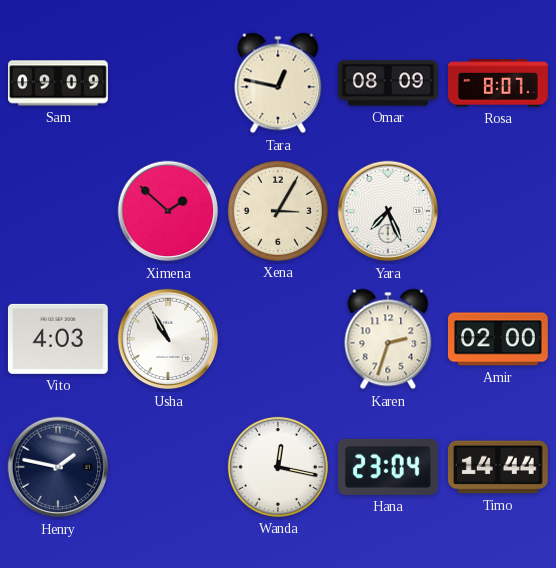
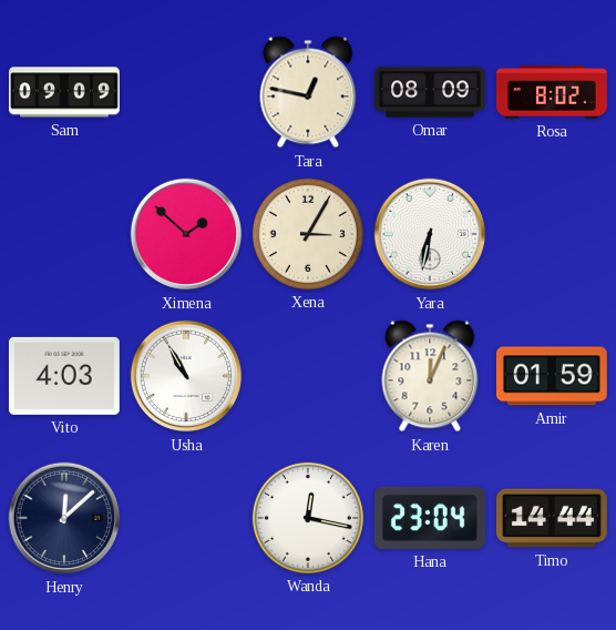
Rosa: 8:07 -> 8:02 (553, 92)
Yara: 7:26 -> 6:32 (430, 234)
Karen: 2:33 -> 12:04 (430, 376)
Amir: 02:00 -> 01:59 (552, 376)
Henry: 1:47 -> 12:08 (64, 518)
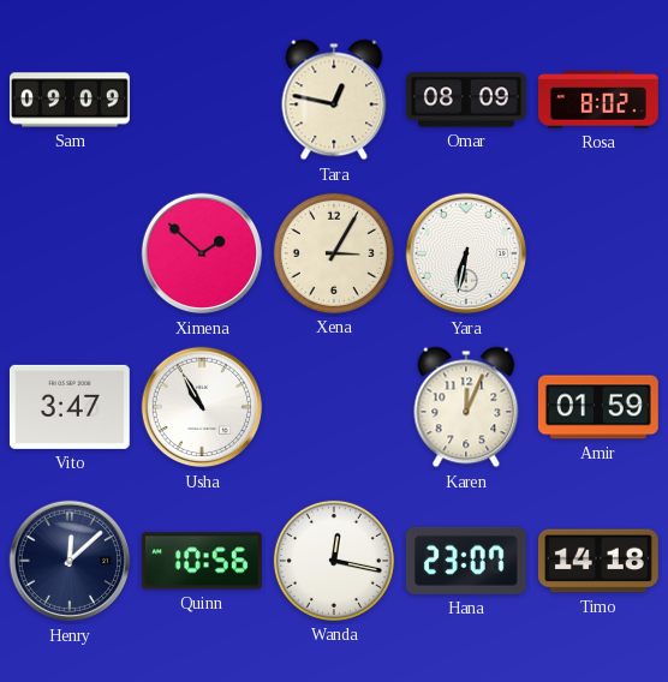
Vito: 4:03 -> 3:47 (70, 407)
Quinn: none -> 10:56 (202, 561)
Hana: 23:04 -> 23:07 (466, 561)
Timo: 14:44 -> 14:18 (598, 561)
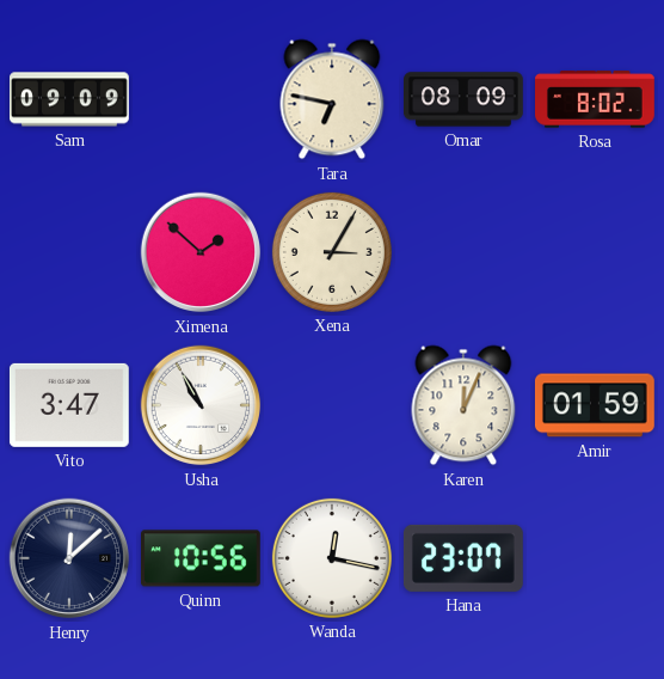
Tara: 12:47 -> 6:47 (332, 99)
Yara: 6:32 -> none (466, 253)
Timo: 14:18 -> none (598, 561)
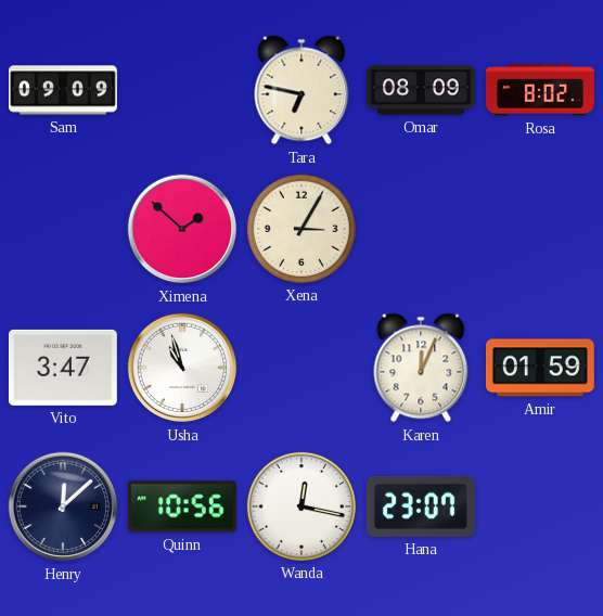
Usha: 10:55 -> 10:57 (182, 368)
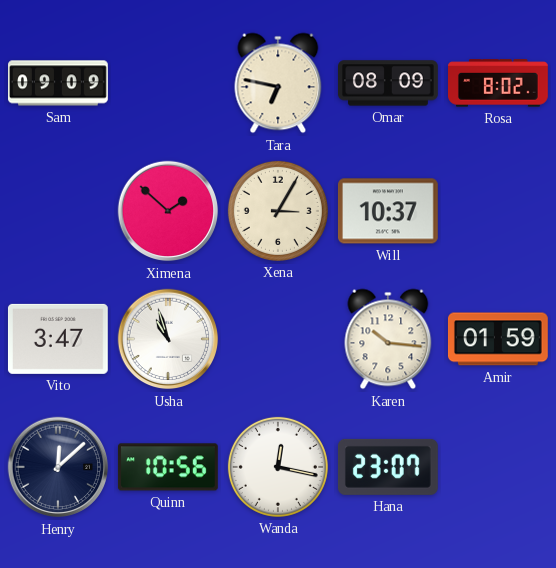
Will: none -> 10:37 (388, 211)
Karen: 12:04 -> 10:16 (388, 339)
